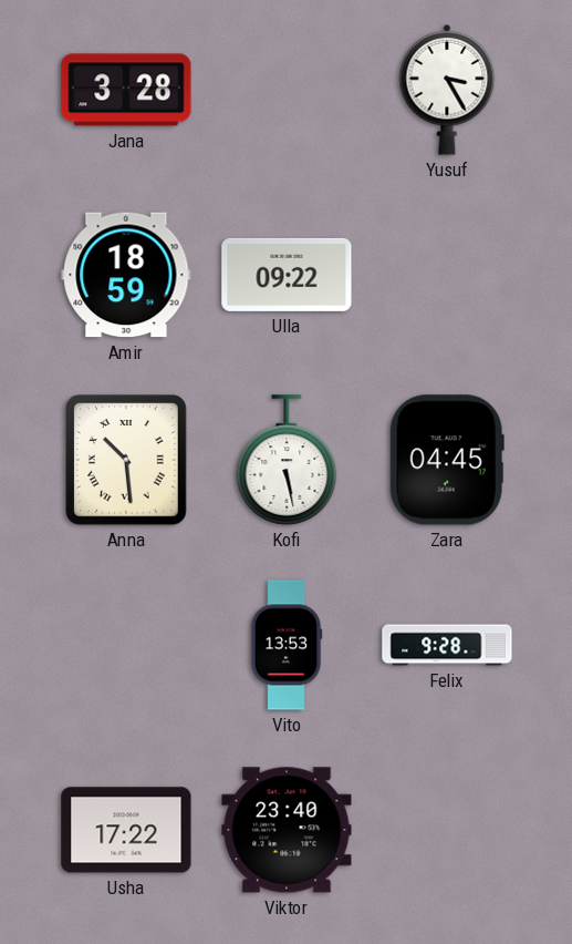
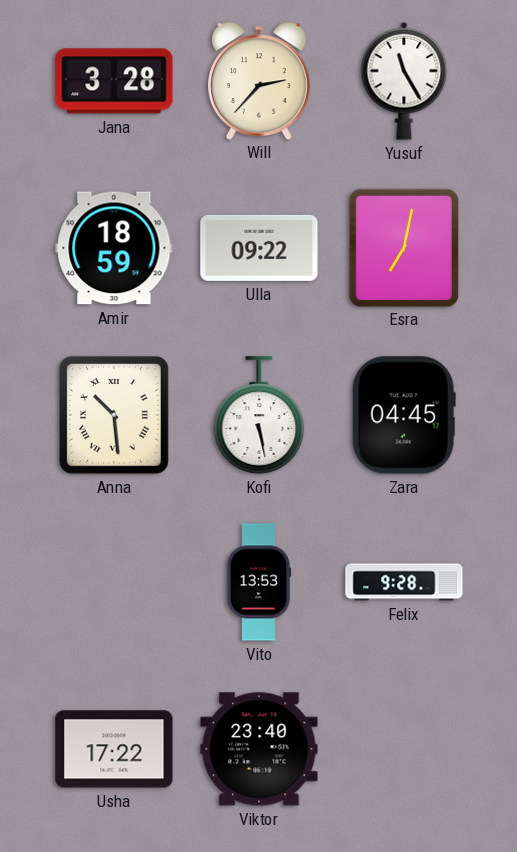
Will: none -> 2:37 (260, 80)
Yusuf: 3:25 -> 11:25 (404, 81)
Esra: none -> 7:02 (404, 247)
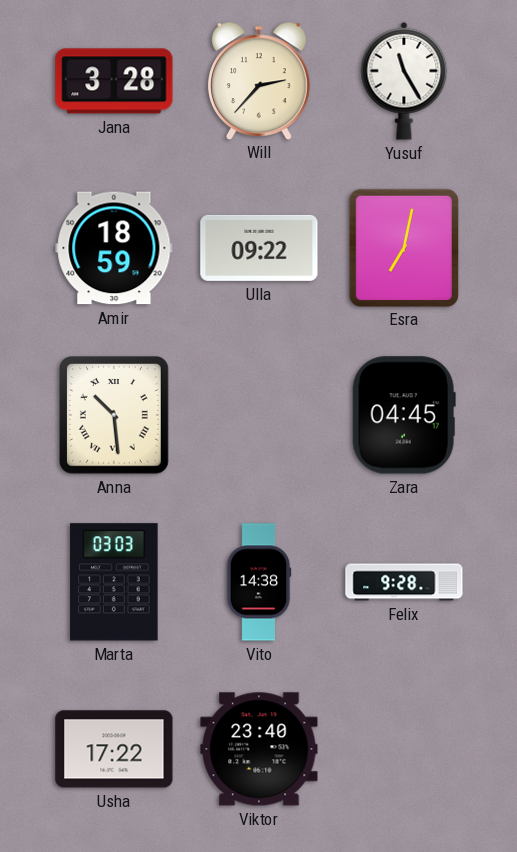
Kofi: 5:28 -> none (259, 415)
Marta: none -> 03:03 (114, 582)
Vito: 13:53 -> 14:38 (259, 582)
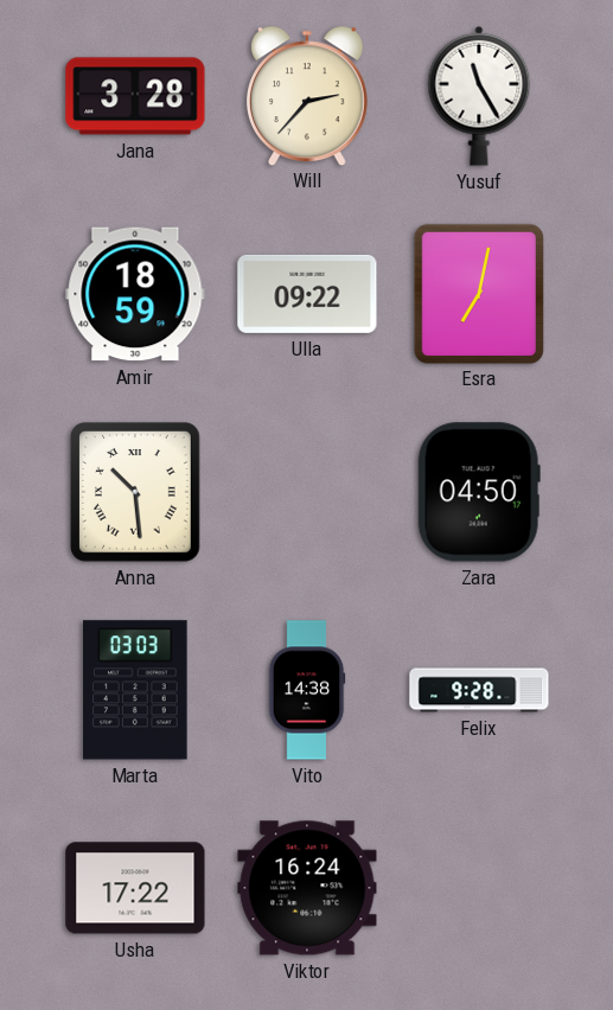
Zara: 04:45 -> 04:50 (479, 492)
Viktor: 23:40 -> 16:24 (307, 888)
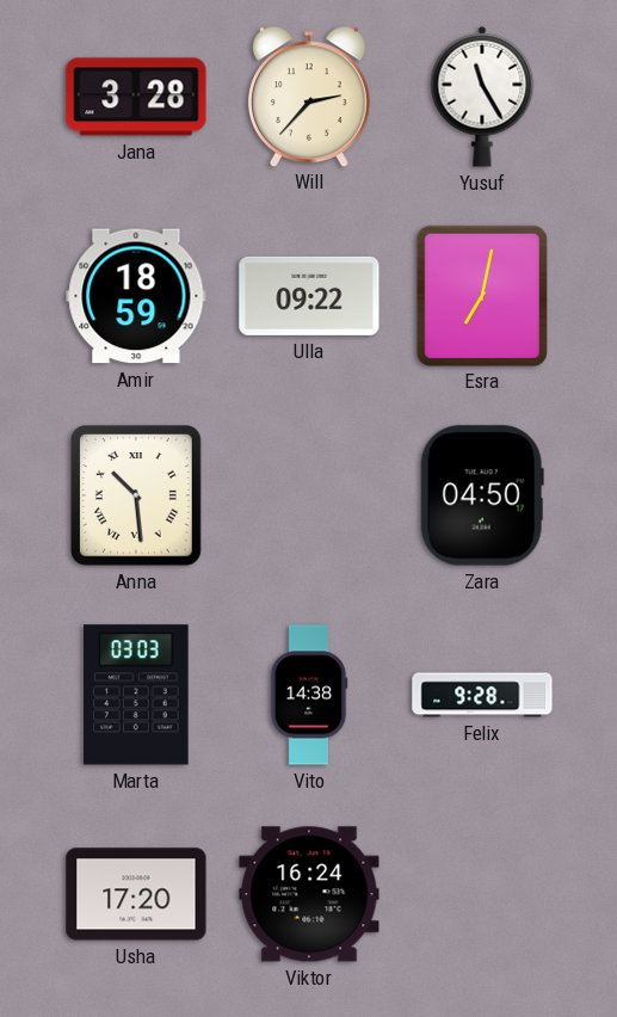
Usha: 17:22 -> 17:20 (136, 894)
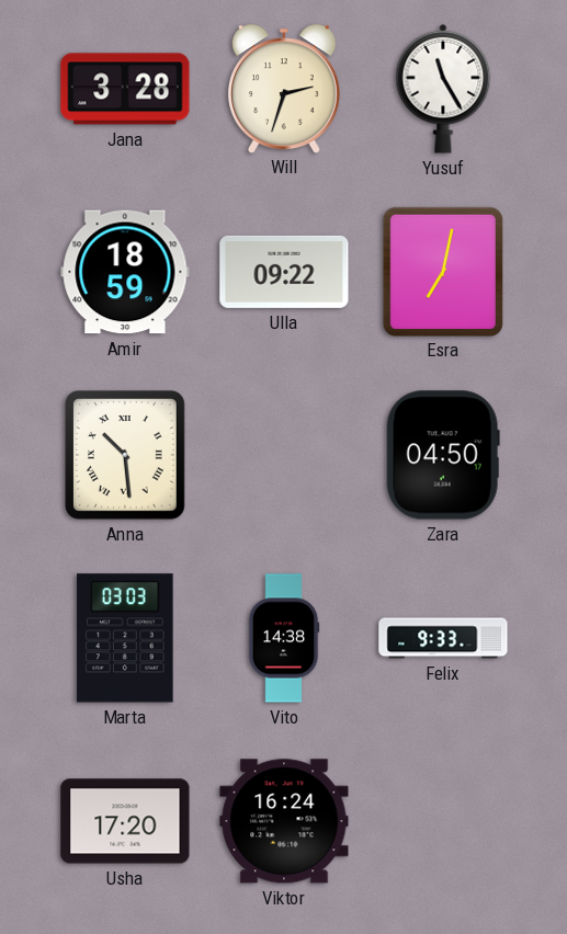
Will: 2:37 -> 2:33 (285, 88)
Felix: 9:28 -> 9:33 (443, 638)
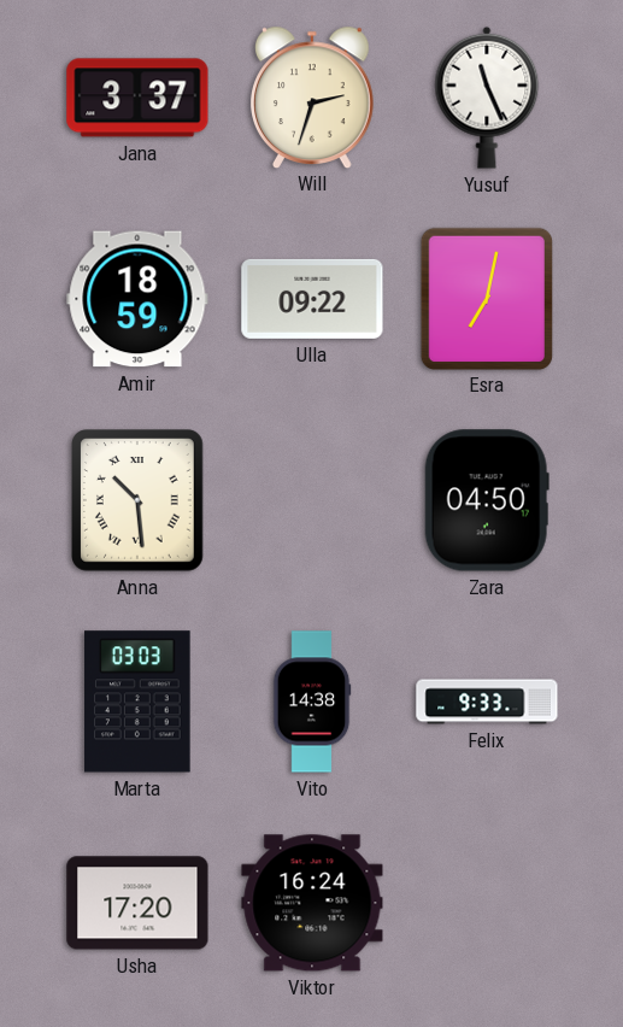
Jana: 3:28 -> 3:37 (137, 98)
Yusuf: 11:25 -> 11:26 (487, 98)
